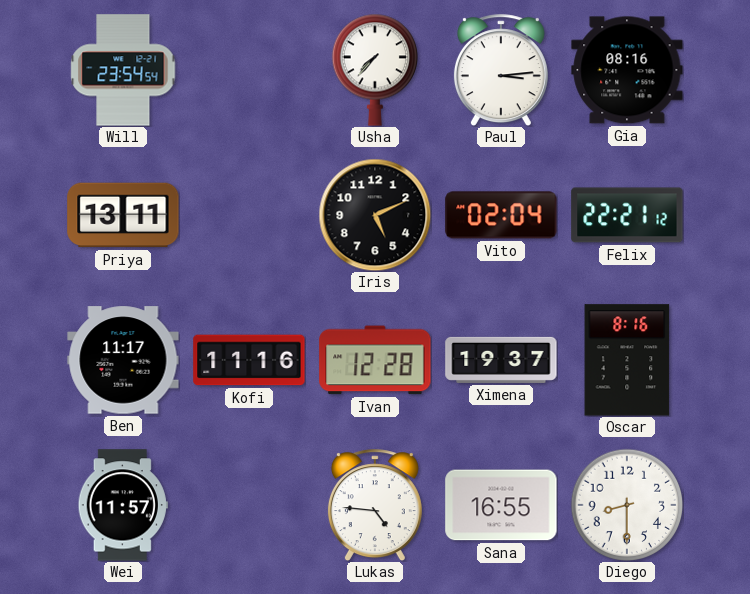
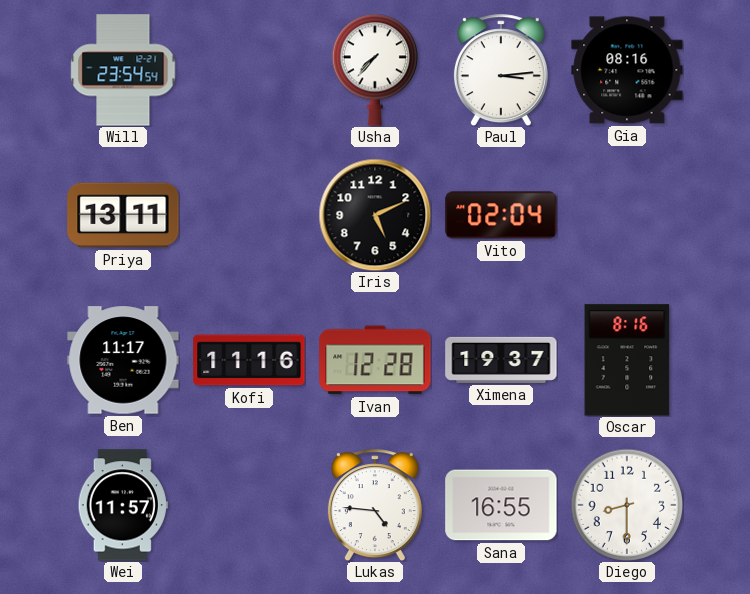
Felix: 22:21 -> none (627, 215)
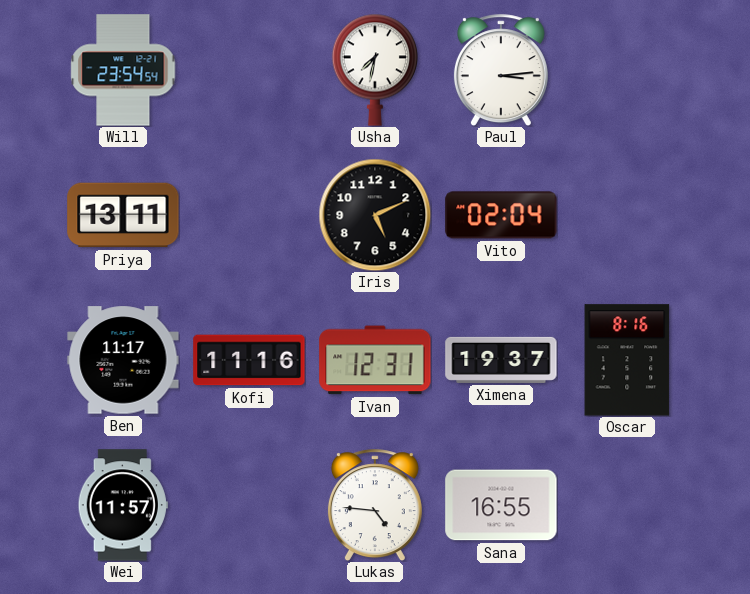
Usha: 7:37 -> 7:32 (374, 70)
Gia: 08:16 -> none (627, 70)
Ivan: 12:28 -> 12:31 (375, 360)
Diego: 8:30 -> none (627, 505)
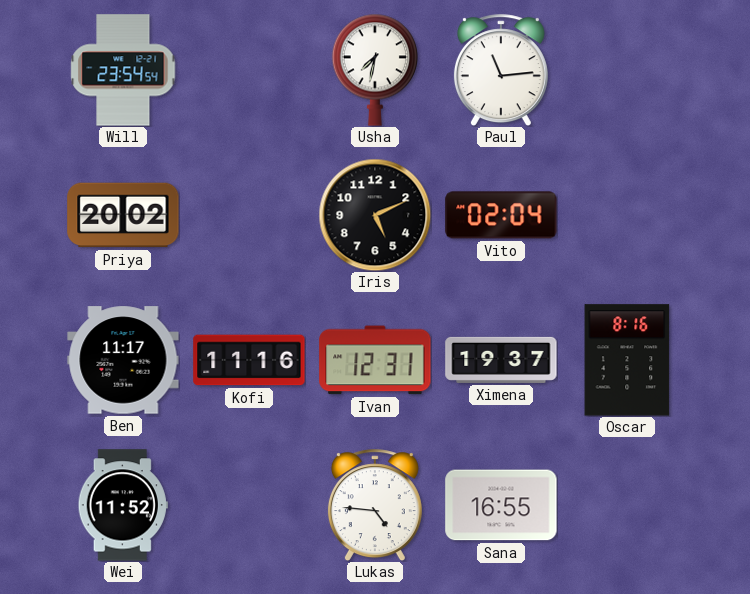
Paul: 3:14 -> 11:14 (501, 70)
Priya: 13:11 -> 20:02 (123, 215)
Wei: 11:57 -> 11:52 (123, 505)
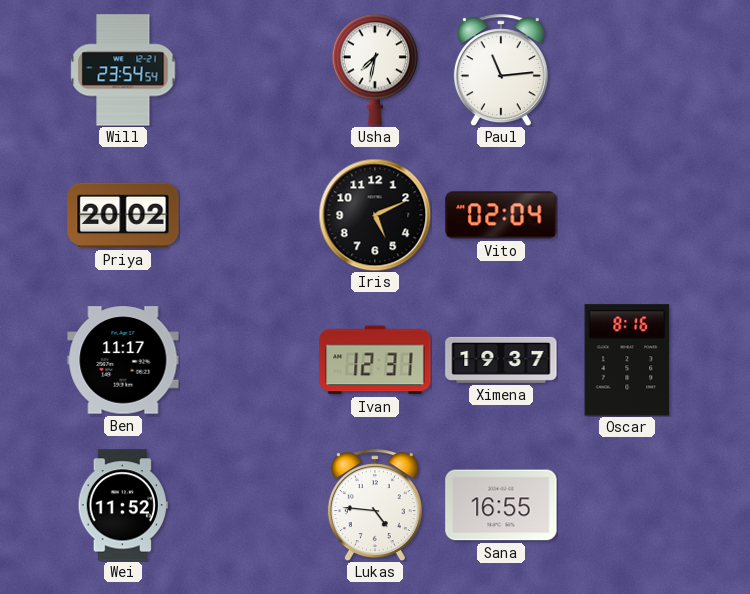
Kofi: 11:16 -> none (249, 360)
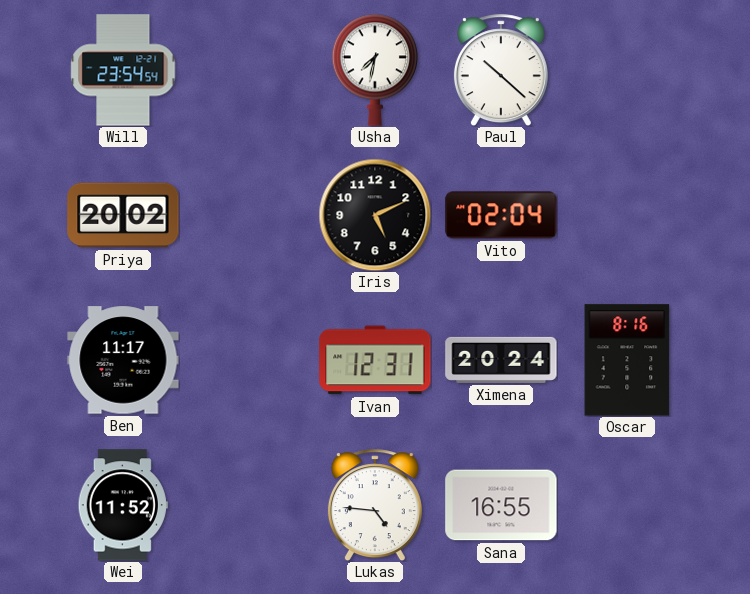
Paul: 11:14 -> 10:22 (501, 70)
Ximena: 19:37 -> 20:24 (501, 360)
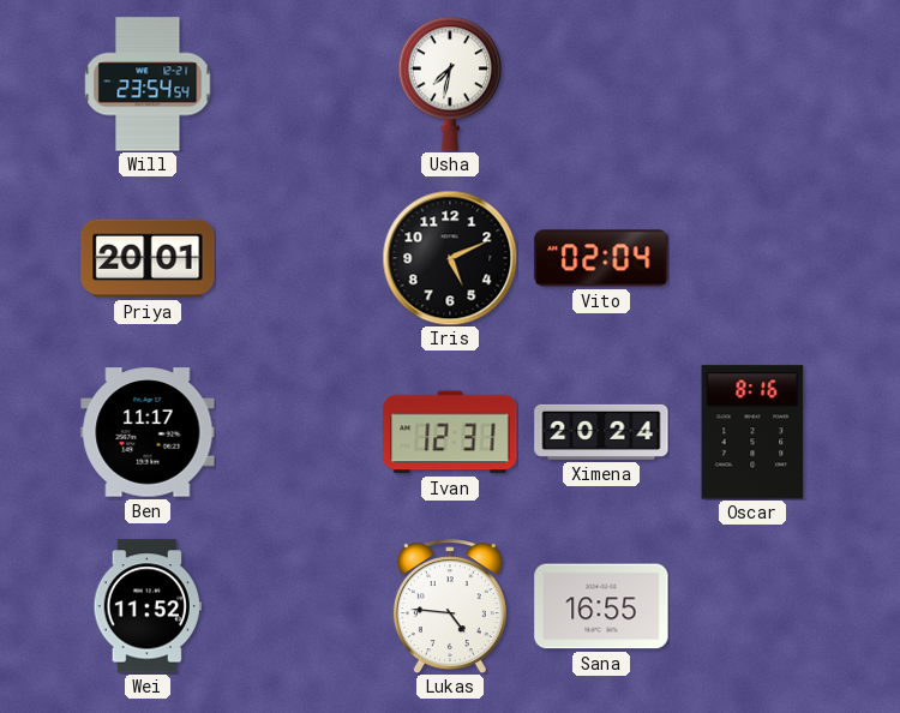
Paul: 10:22 -> none (501, 70)
Priya: 20:02 -> 20:01 (148, 258)
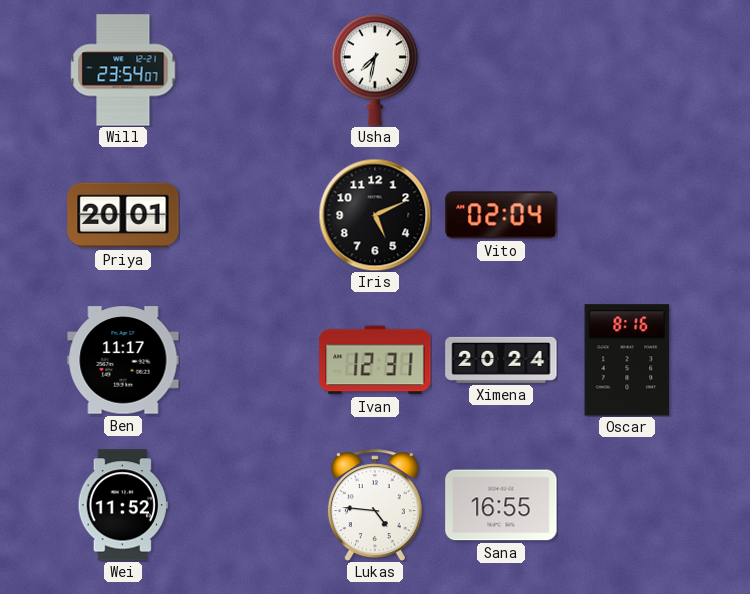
Will: 23:54:54 -> 23:54:07 (123, 70)
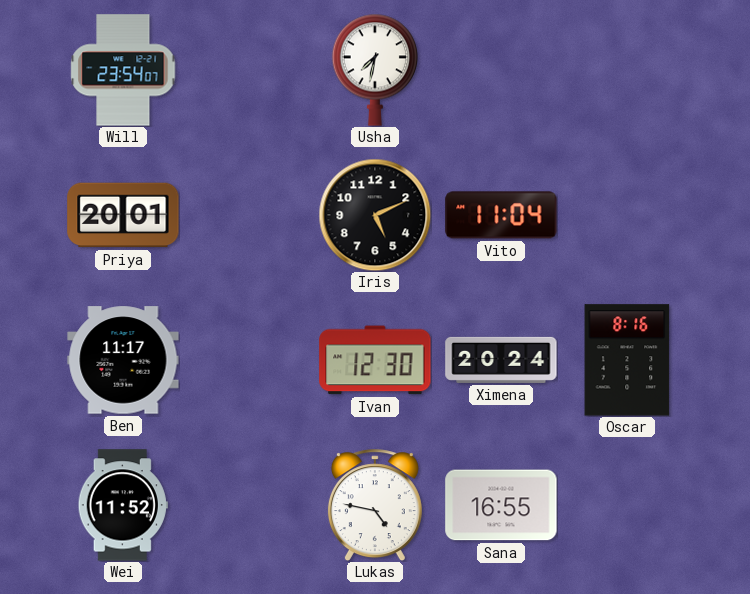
Vito: 02:04 -> 11:04 (501, 215)
Ivan: 12:31 -> 12:30 (375, 360)
Lukas: 4:46 -> 4:47 (375, 505)
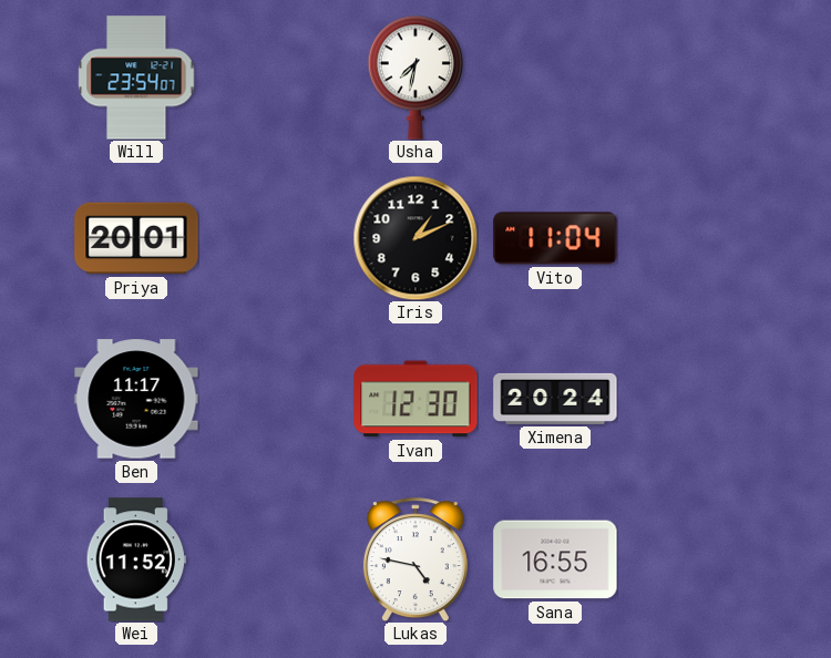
Iris: 5:11 -> 1:11 (416, 238)
Oscar: 8:16 -> none (627, 360)
